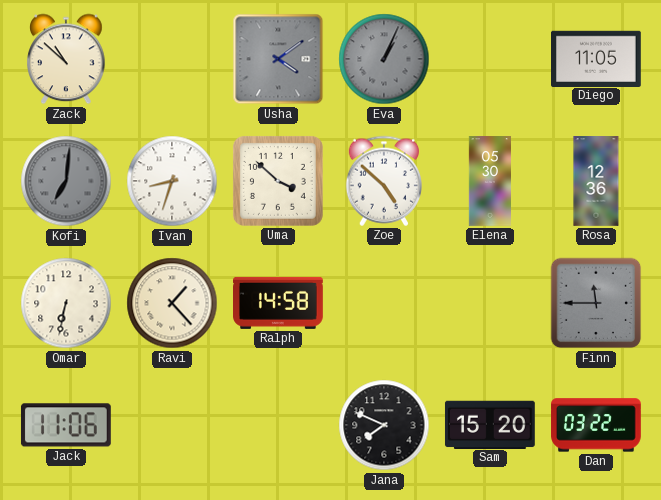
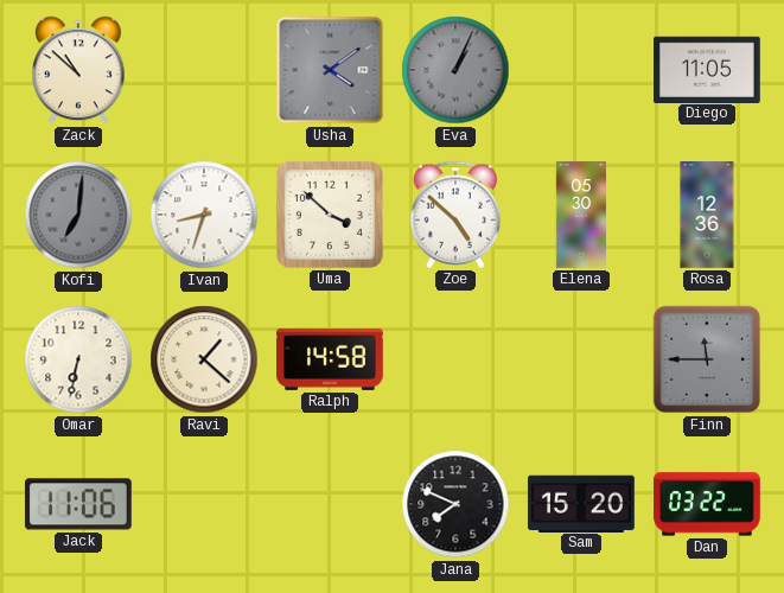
Ravi: 1:23 -> 1:22 (204, 359)
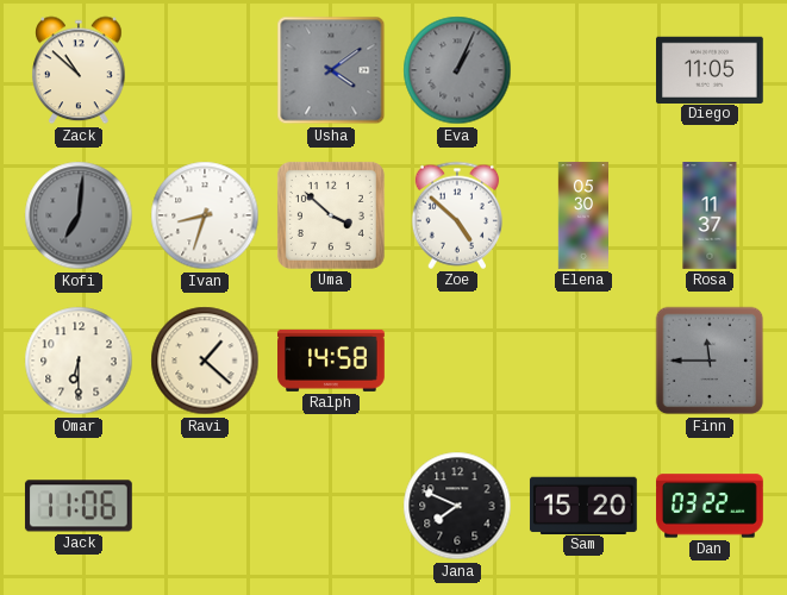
Rosa: 12:36 -> 11:37 (710, 215)
Omar: 6:32 -> 6:30 (79, 361)
